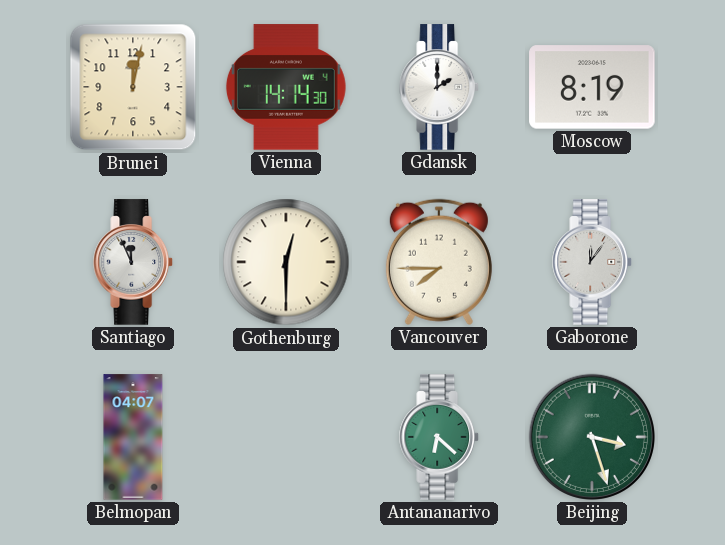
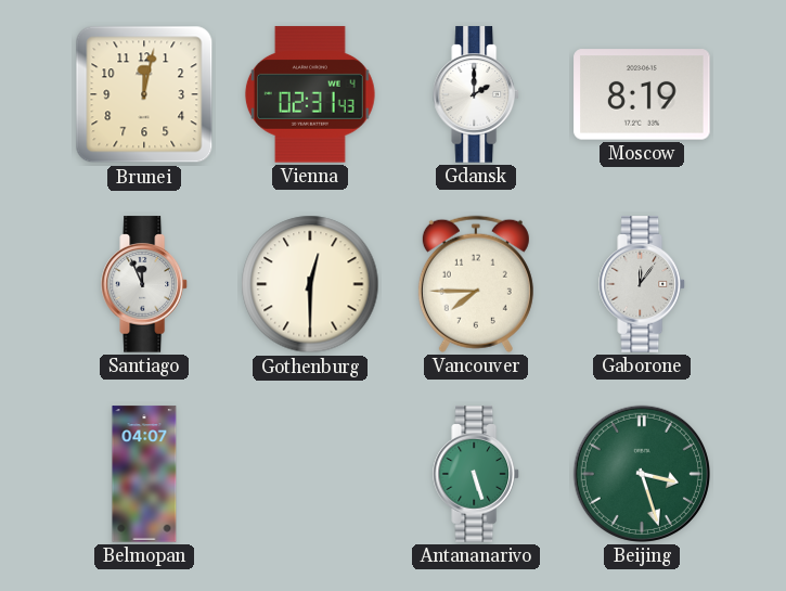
Vienna: 14:14 -> 02:31 (310, 94)
Antananarivo: 6:22 -> 5:27 (477, 474)
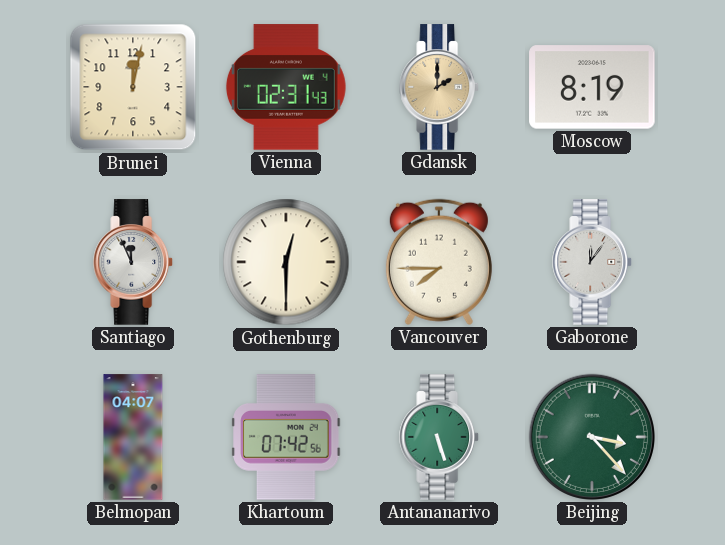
Gdansk dial: white -> champagne (440, 87)
Khartoum: none -> 07:42 (286, 437)
Beijing: 3:27 -> 3:23 (592, 437)
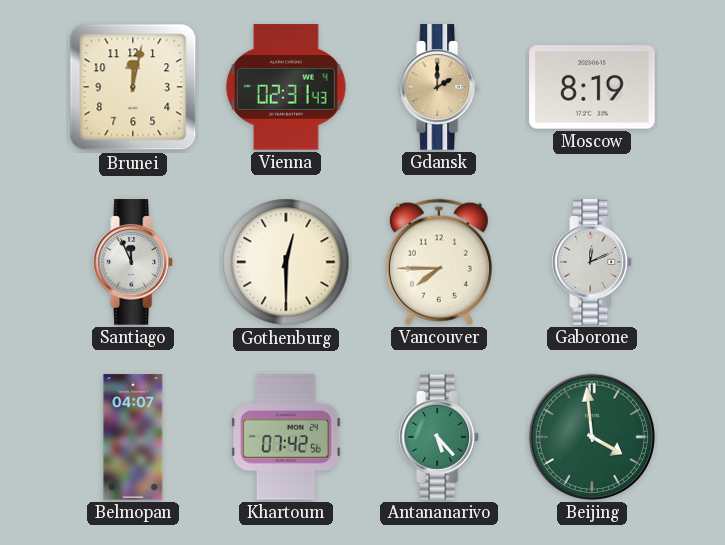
Gaborone: 12:06 -> 12:11 (593, 262)
Antananarivo: 5:27 -> 5:23 (440, 437)
Beijing: 3:23 -> 3:59 (592, 437)
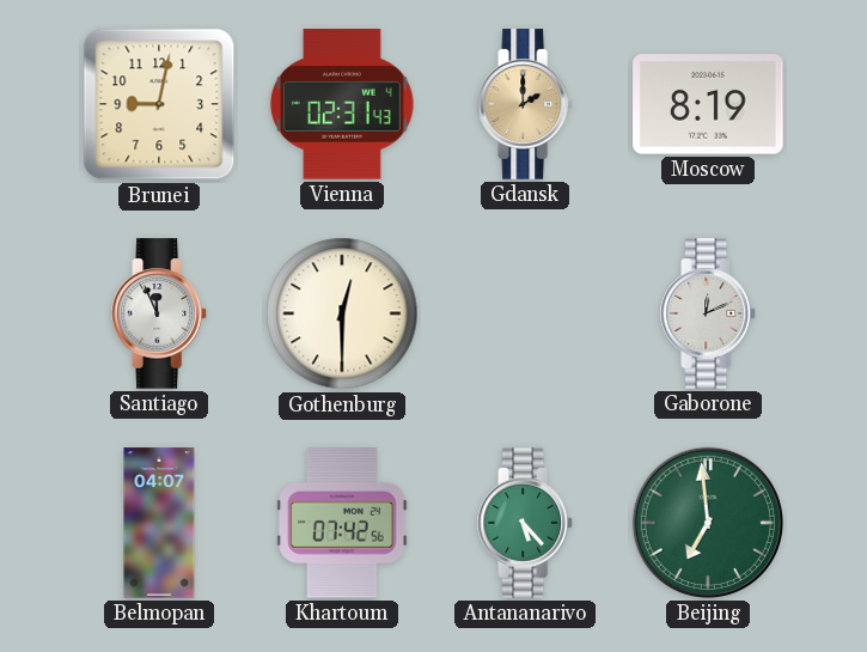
Brunei: 12:02 -> 9:02 (159, 104)
Vancouver: 7:45 -> none (439, 262)
Beijing: 3:59 -> 6:59 (708, 523)
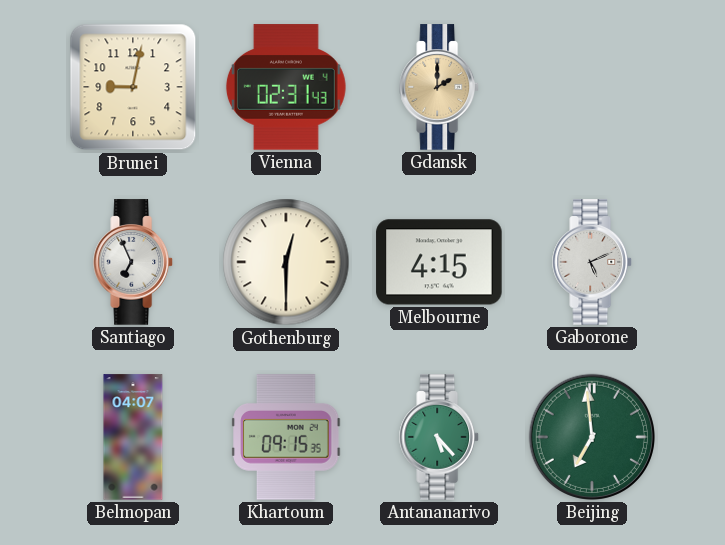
Moscow: 8:19 -> none (708, 104)
Santiago: 11:56 -> 6:56 (134, 262)
Melbourne: none -> 4:15 (439, 262)
Gaborone: 12:11 -> 5:11 (593, 262)
Khartoum: 07:42 -> 09:15 (286, 437)
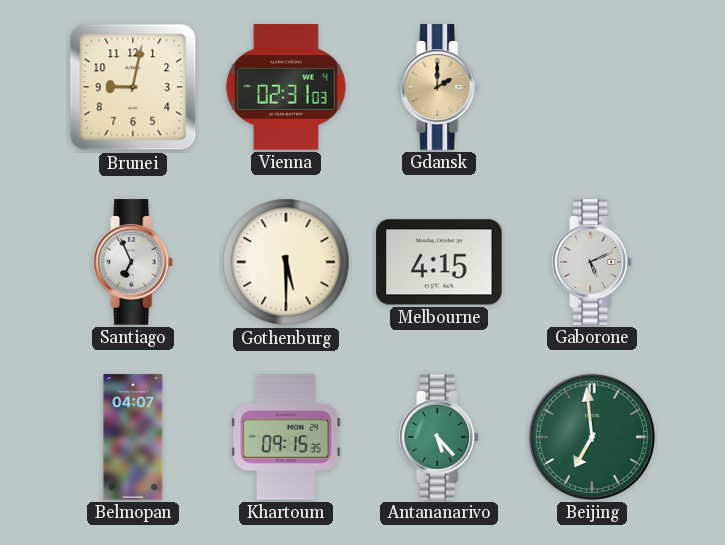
Vienna: 02:31:43 -> 02:31:03 (286, 87)
Gothenburg: 12:30 -> 5:30 (286, 262)
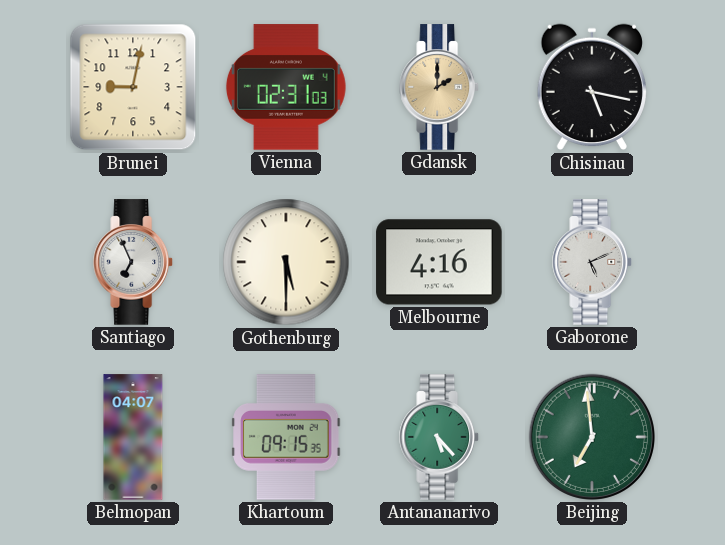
Chisinau: none -> 5:17 (591, 87)
Melbourne: 4:15 -> 4:16 (439, 262)
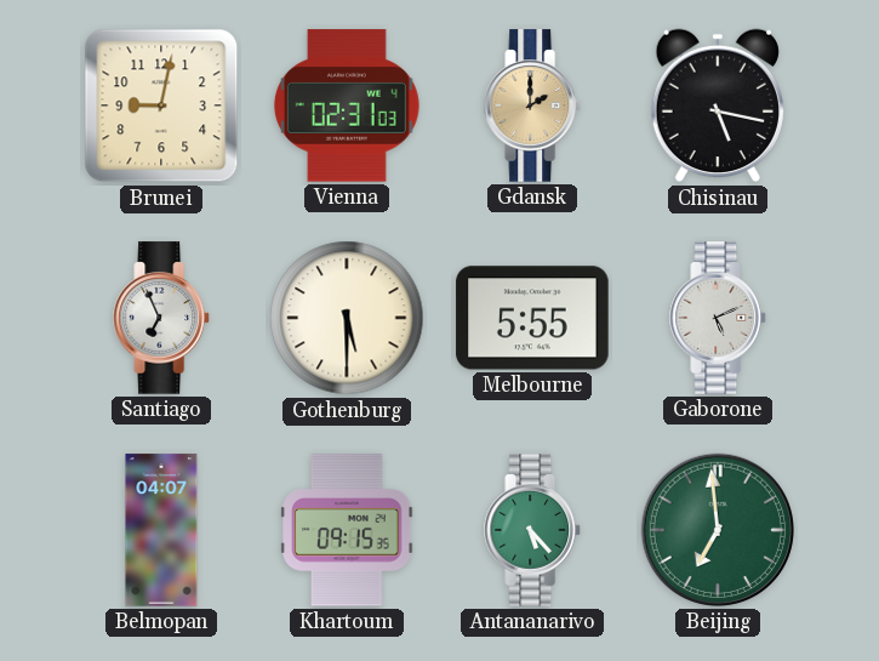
Melbourne: 4:16 -> 5:55 (532, 318)
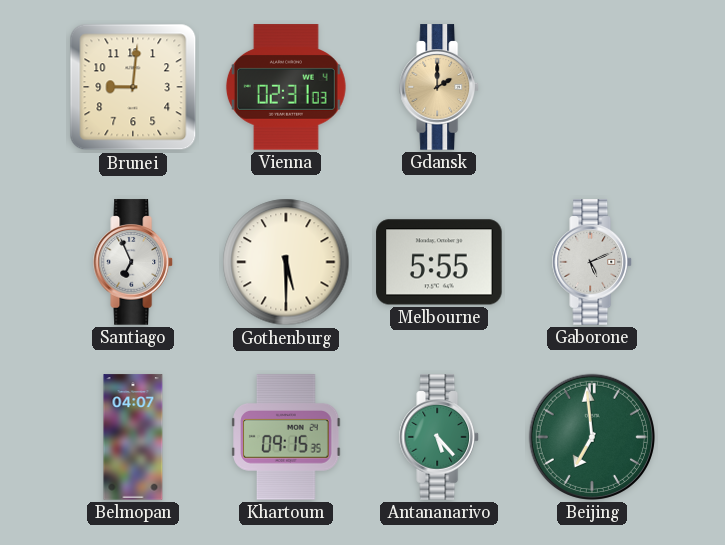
Brunei: 9:02 -> 9:01 (133, 87)
Chisinau: 5:17 -> none (717, 106)
